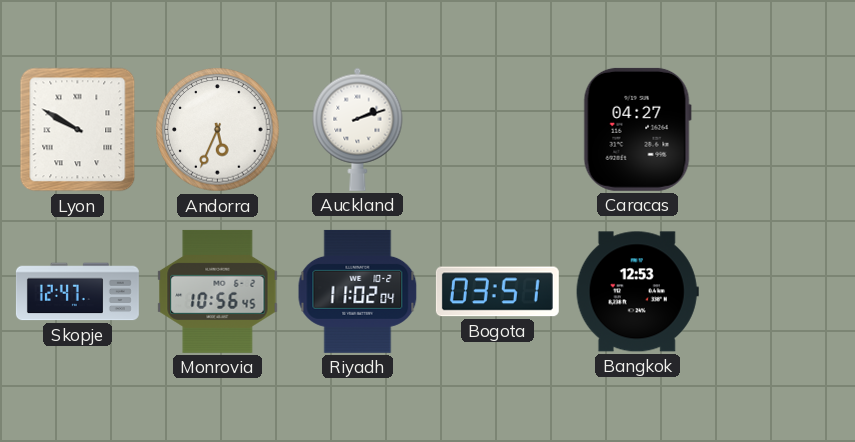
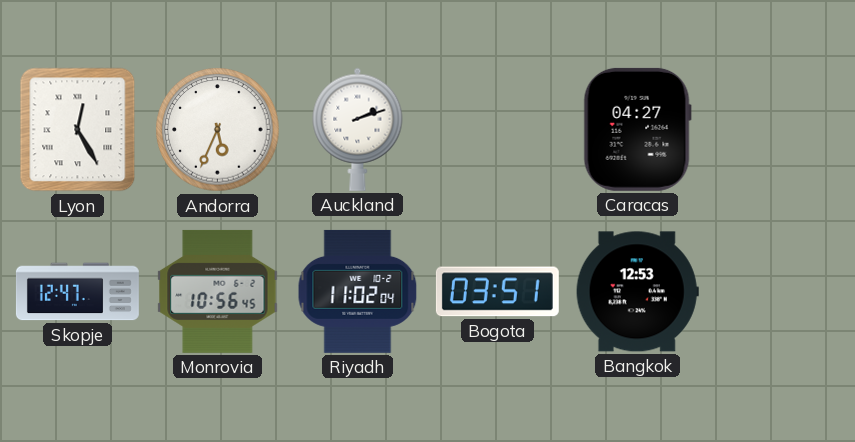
Lyon: 9:50 -> 12:25 (78, 130)
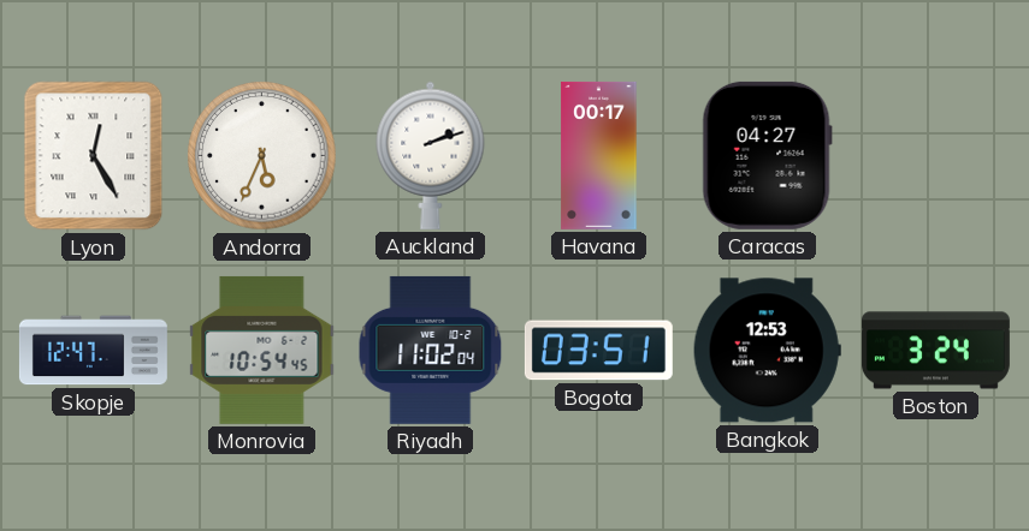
Havana: none -> 00:17 (599, 155)
Monrovia: 10:56 -> 10:54 (262, 350)
Boston: none -> 3:24 (935, 351)
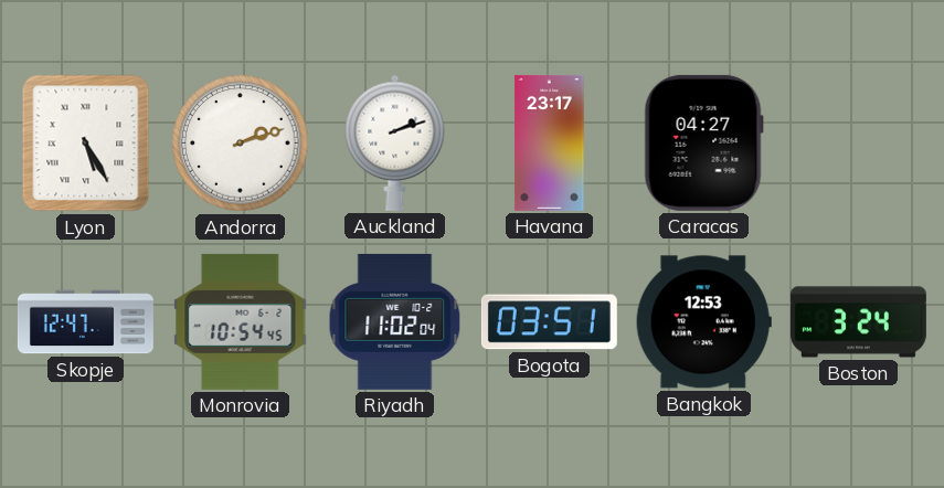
Lyon: 12:25 -> 5:25 (86, 144)
Andorra: 5:34 -> 2:12 (241, 144)
Havana: 00:17 -> 23:17 (550, 142)
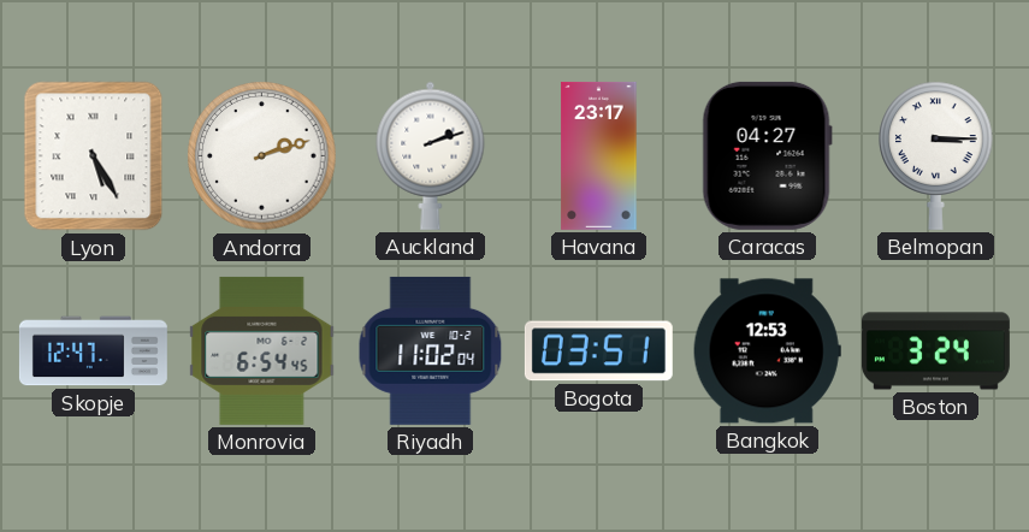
Belmopan: none -> 3:15 (936, 155)
Monrovia: 10:54 -> 6:54 (262, 350)
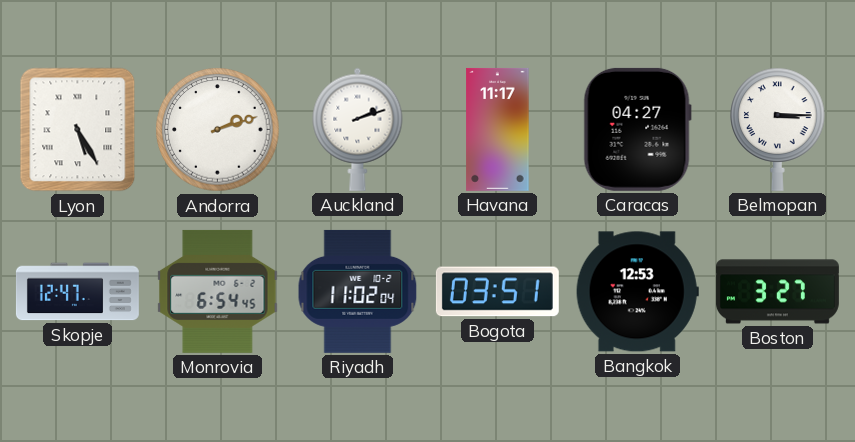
Havana: 23:17 -> 11:17 (498, 129)
Boston: 3:24 -> 3:27 (777, 292)
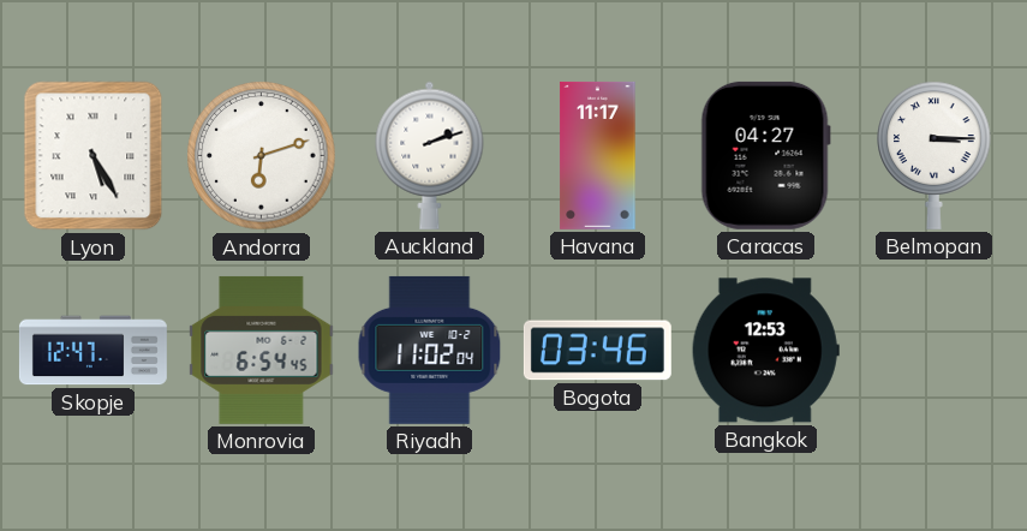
Andorra: 2:12 -> 6:12 (262, 156)
Bogota: 03:51 -> 03:46 (597, 351)
Boston: 3:27 -> none (777, 292)
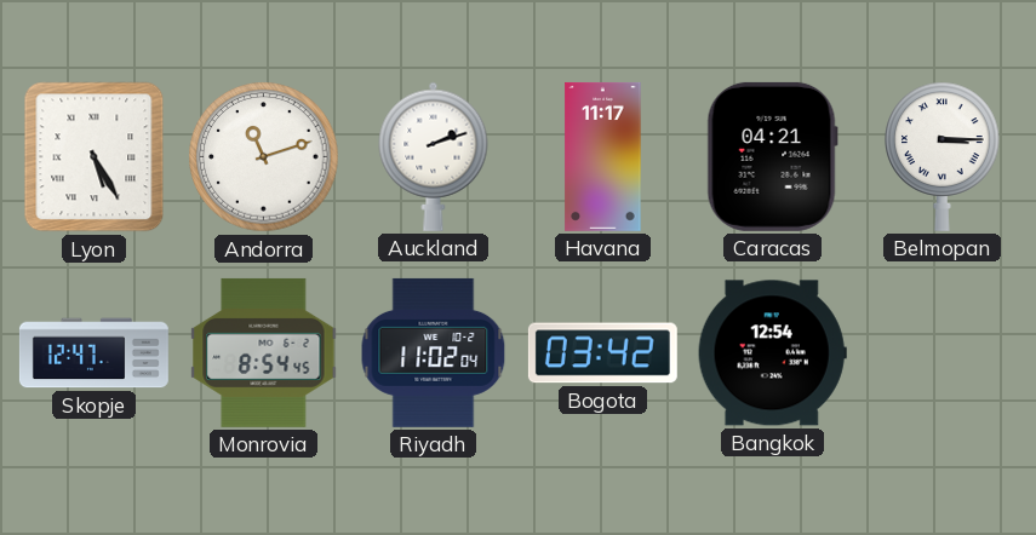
Andorra: 6:12 -> 11:12 (264, 157)
Caracas: 04:27 -> 04:21 (772, 156)
Monrovia: 6:54 -> 8:54 (264, 352)
Bogota: 03:46 -> 03:42 (602, 353)
Bangkok: 12:53 -> 12:54 (772, 353)
